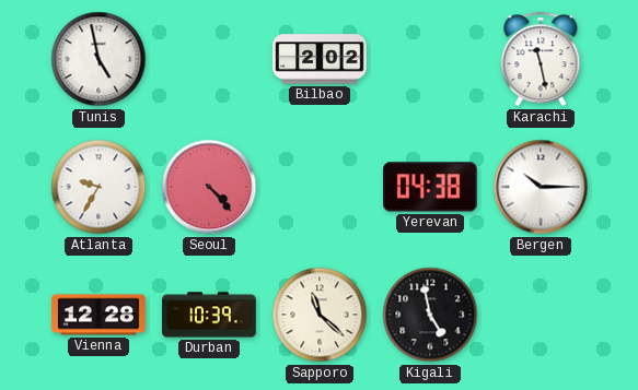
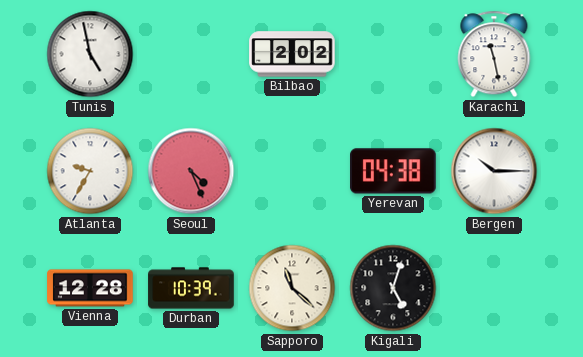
Seoul: 4:23 -> 4:26 (191, 171)
Kigali: 4:58 -> 5:03 (393, 288)
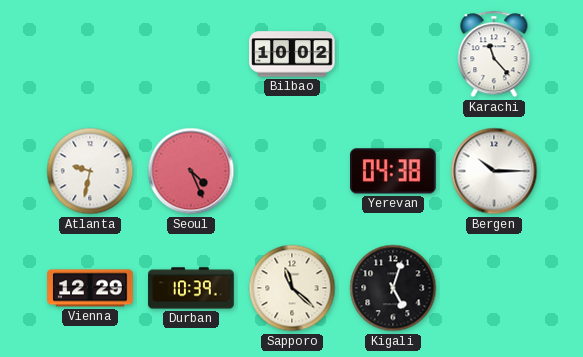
Tunis: 4:58 -> none (90, 54)
Bilbao: 2:02 -> 10:02 (292, 54)
Karachi: 11:28 -> 11:23 (494, 54)
Atlanta: 9:35 -> 9:32 (90, 171)
Vienna: 12:28 -> 12:29 (90, 288)
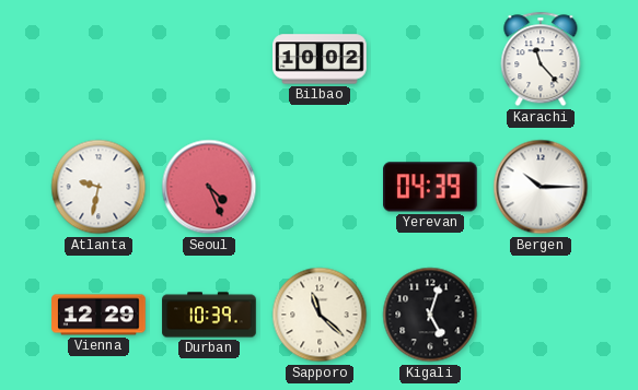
Yerevan: 04:38 -> 04:39 (430, 187)
